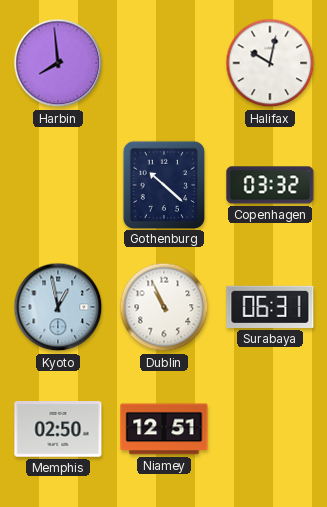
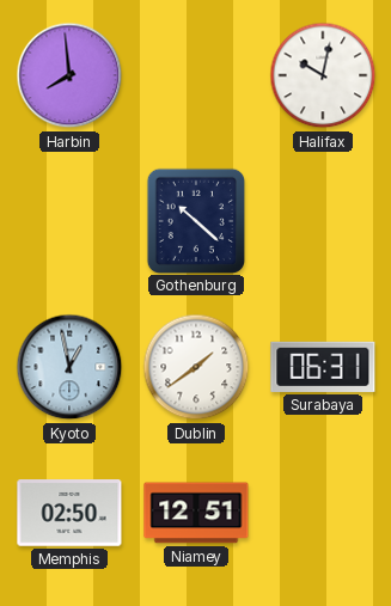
Copenhagen: 03:32 -> none (270, 185)
Dublin: 10:56 -> 1:39 (196, 367)
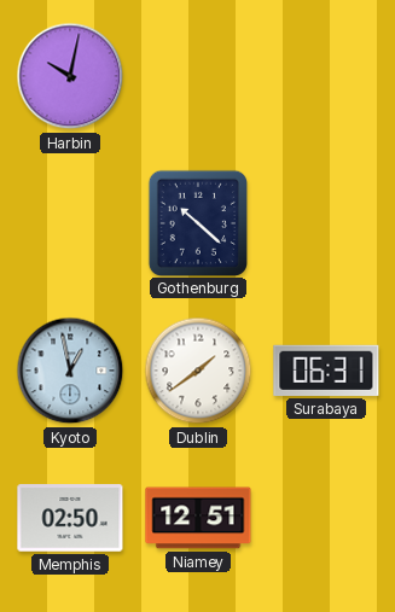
Harbin: 7:59 -> 10:02 (70, 76)
Halifax: 10:02 -> none (323, 75)
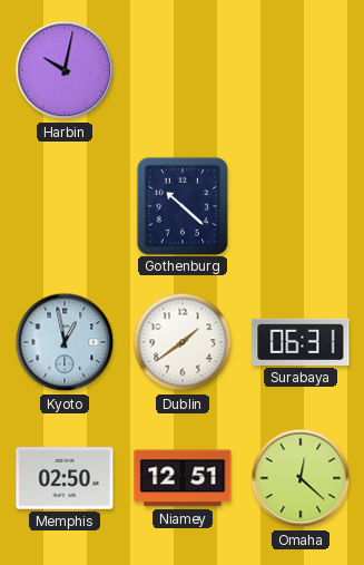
Omaha: none -> 12:22 (301, 478)
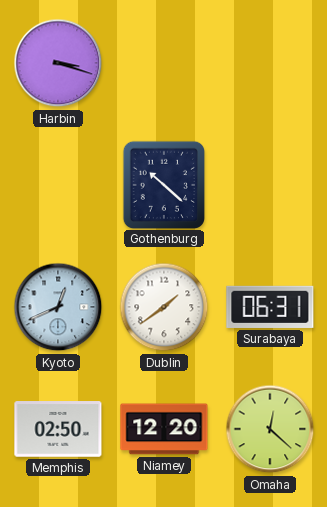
Harbin: 10:02 -> 3:18 (58, 63)
Kyoto: 12:58 -> 12:41 (58, 307)
Niamey: 12:51 -> 12:20 (164, 429)
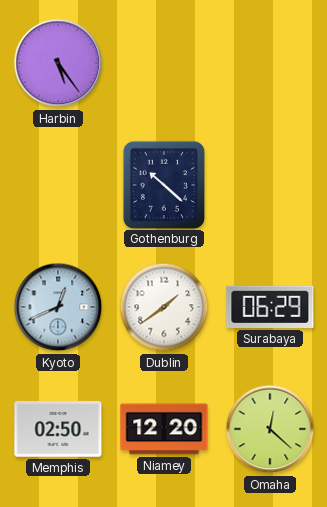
Harbin: 3:18 -> 5:24 (58, 63)
Surabaya: 06:31 -> 06:29 (270, 307)
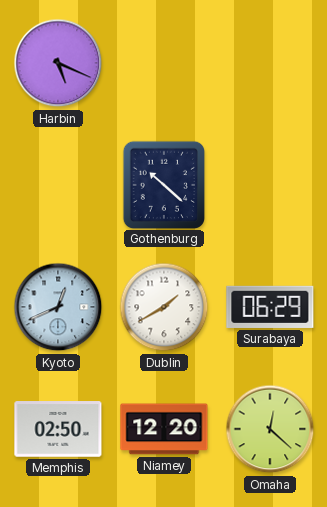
Harbin: 5:24 -> 5:19 (58, 63)
Dublin: 1:39 -> 1:40 (164, 307)
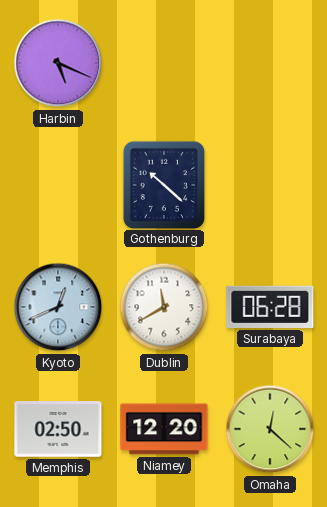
Dublin: 1:40 -> 11:40 (164, 307)
Surabaya: 06:29 -> 06:28 (270, 307)
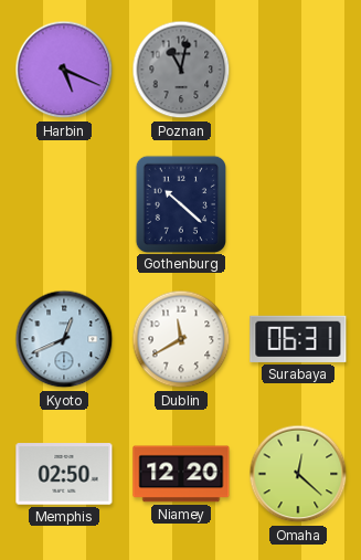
Poznan: none -> 11:02 (181, 70)
Surabaya: 06:28 -> 06:31 (298, 339)
